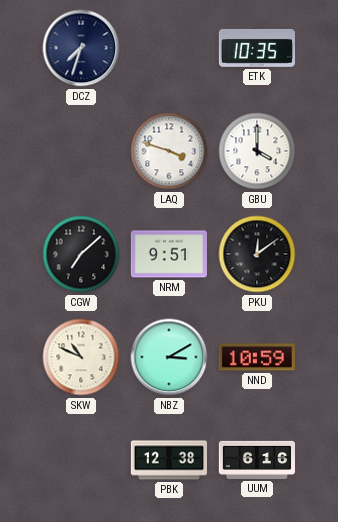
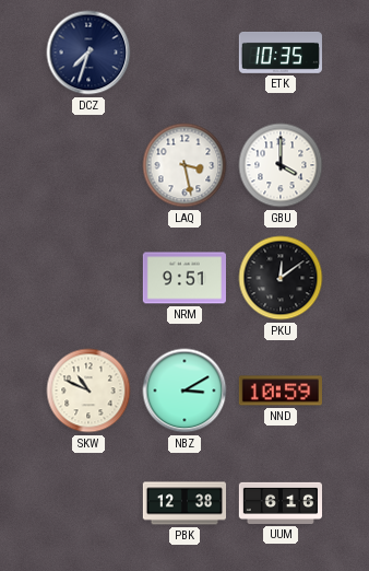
LAQ: 3:48 -> 3:28 (184, 165)
CGW: 7:08 -> none (81, 254)
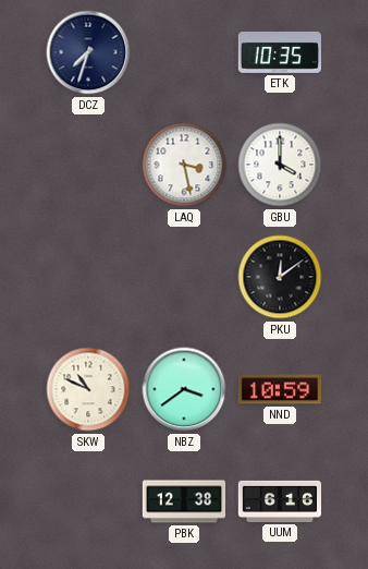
NRM: 9:51 -> none (184, 278)
NBZ: 3:10 -> 3:39 (184, 389)
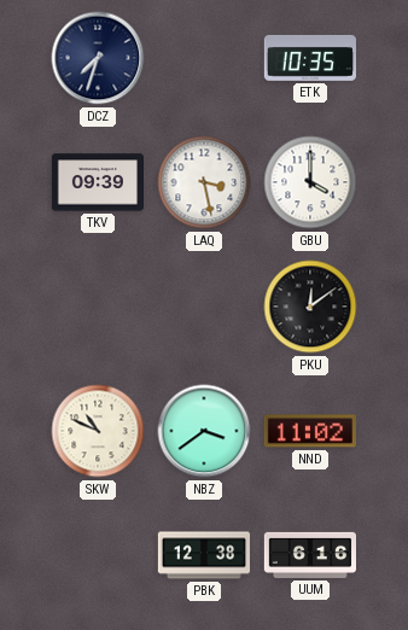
TKV: none -> 09:39 (97, 182)
NND: 10:59 -> 11:02 (310, 431)
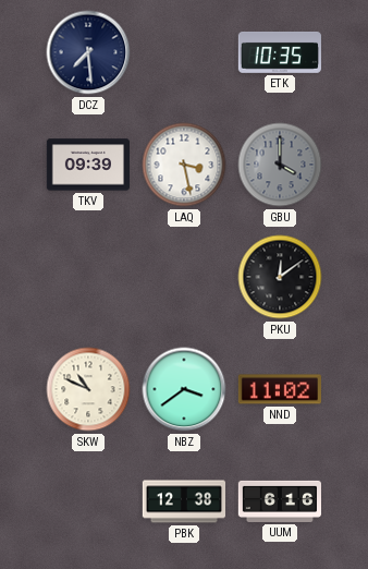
DCZ: 7:33 -> 7:29 (88, 52)
GBU dial: white -> grey (280, 165)
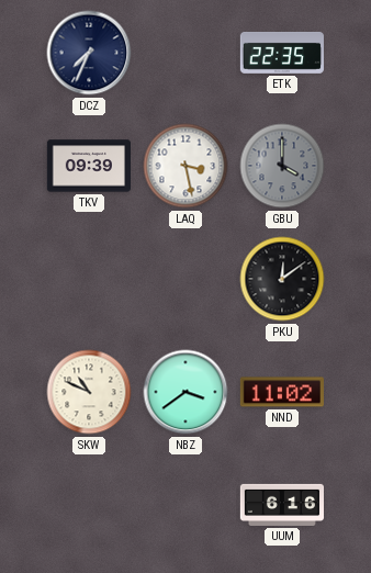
DCZ: 7:29 -> 7:34 (89, 53)
ETK: 10:35 -> 22:35 (282, 53)
PBK: 12:38 -> none (183, 501)
